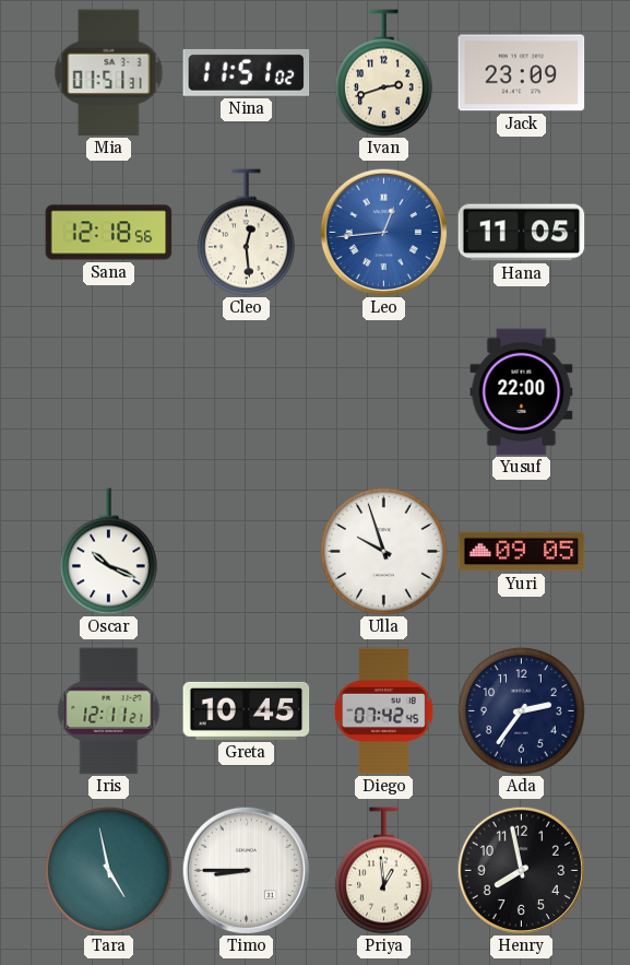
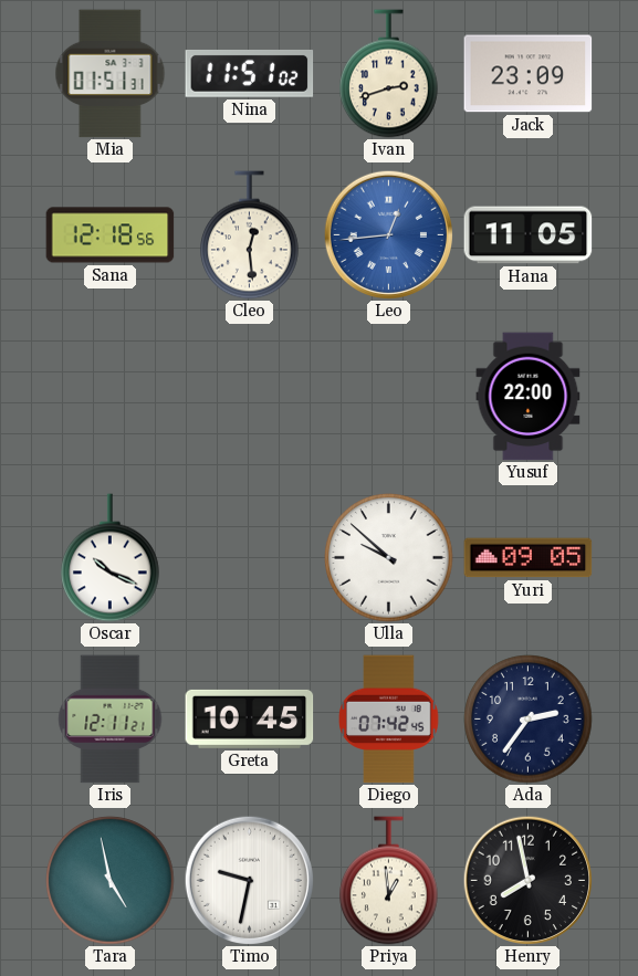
Ulla: 9:57 -> 9:52 (389, 558)
Timo: 8:45 -> 9:32 (249, 880)
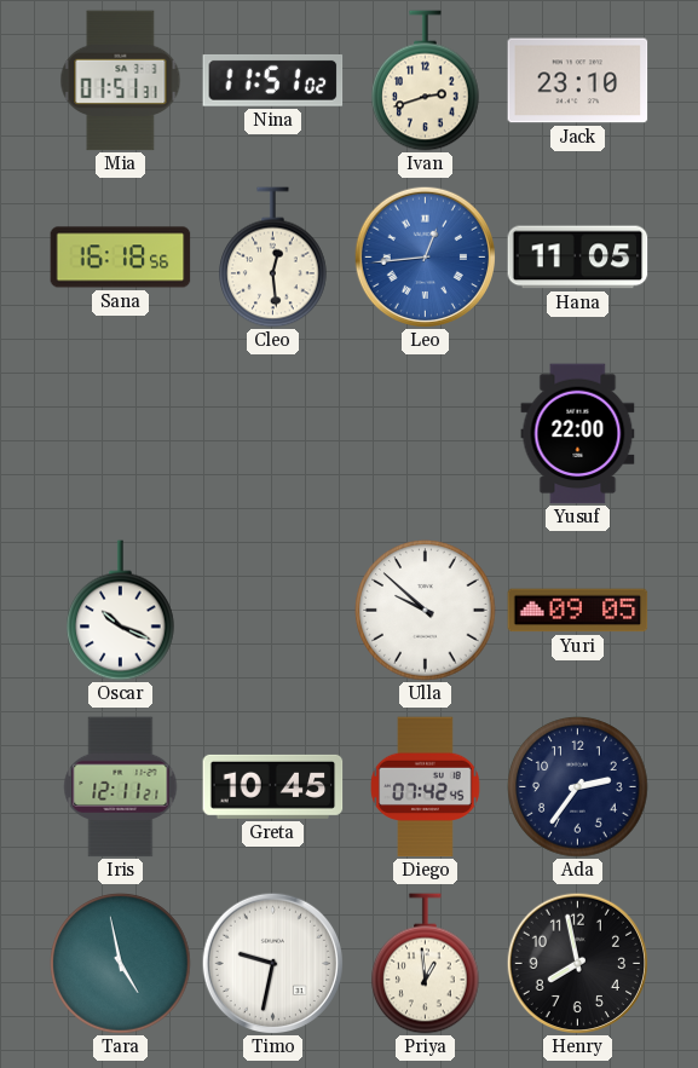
Jack: 23:09 -> 23:10 (578, 81)
Sana: 12:18 -> 16:18 (121, 258)
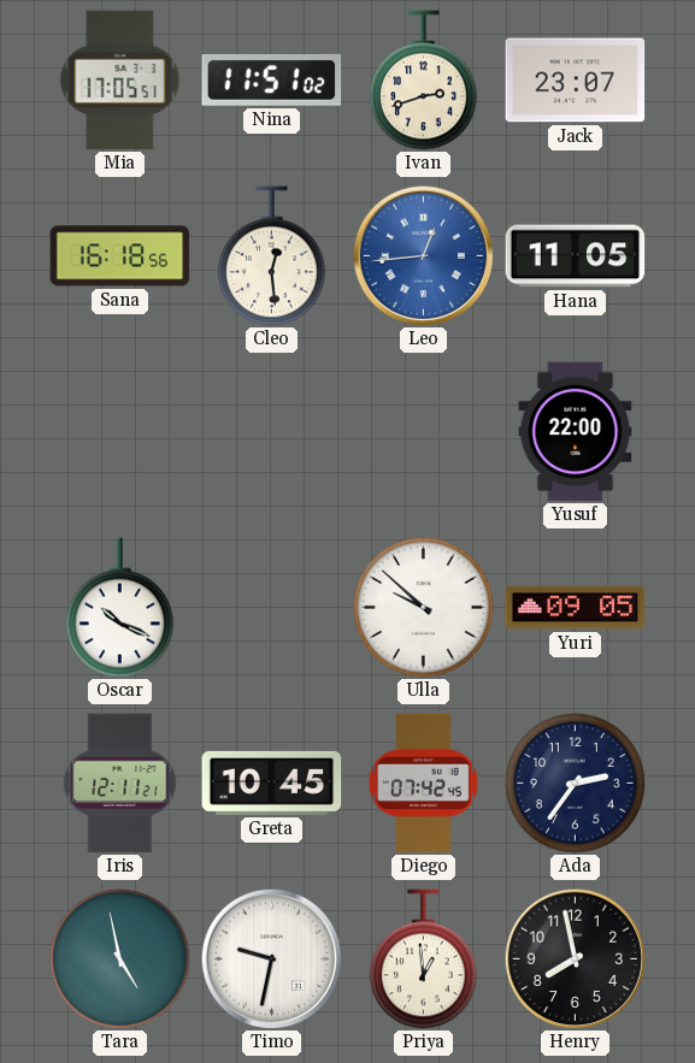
Mia: 01:51 -> 17:05 (120, 81)
Jack: 23:10 -> 23:07 (576, 81)
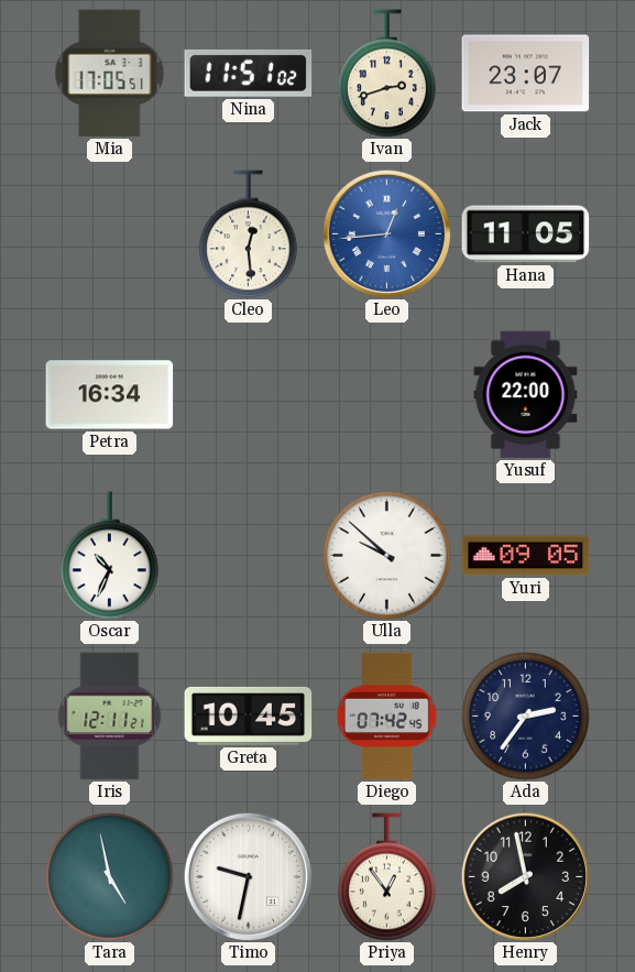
Sana: 16:18 -> none (120, 256)
Petra: none -> 16:34 (110, 395)
Oscar: 10:19 -> 10:34 (110, 556)
Priya: 12:59 -> 12:54 (387, 877)
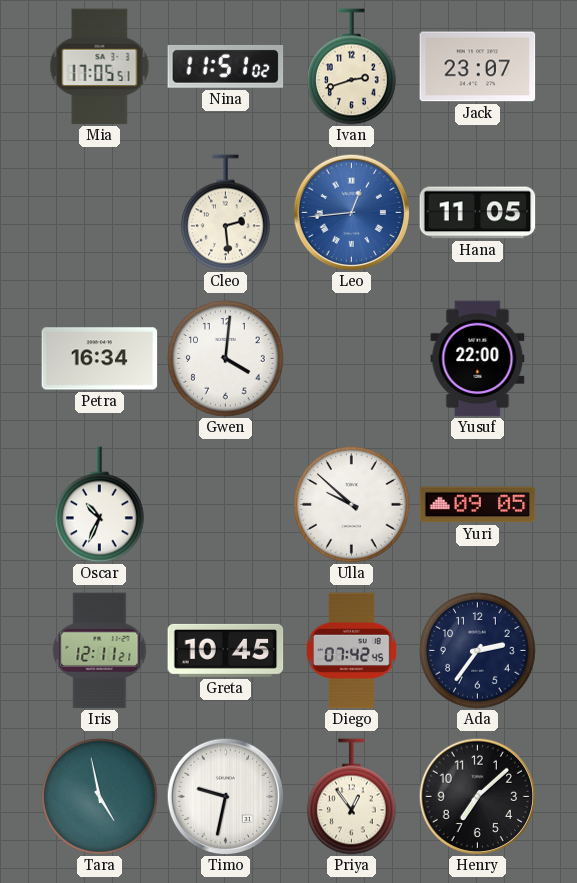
Cleo: 12:29 -> 2:29 (226, 213)
Gwen: none -> 4:01 (226, 359)
Henry: 7:58 -> 7:08 (477, 796)
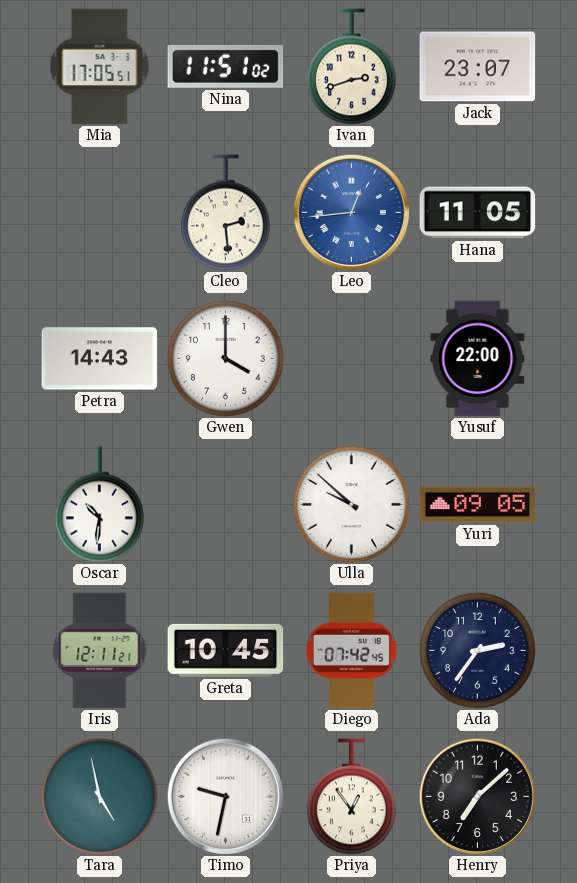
Petra: 16:34 -> 14:43 (100, 359)
Gwen: 4:01 -> 4:00 (226, 359)
Oscar: 10:34 -> 10:31 (100, 505)
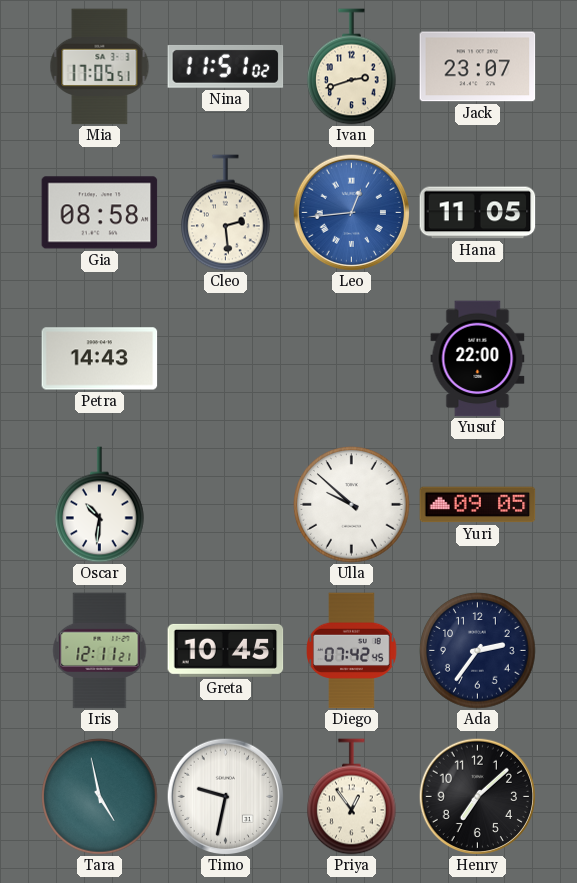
Gia: none -> 08:58 (100, 213)
Gwen: 4:00 -> none (226, 359)
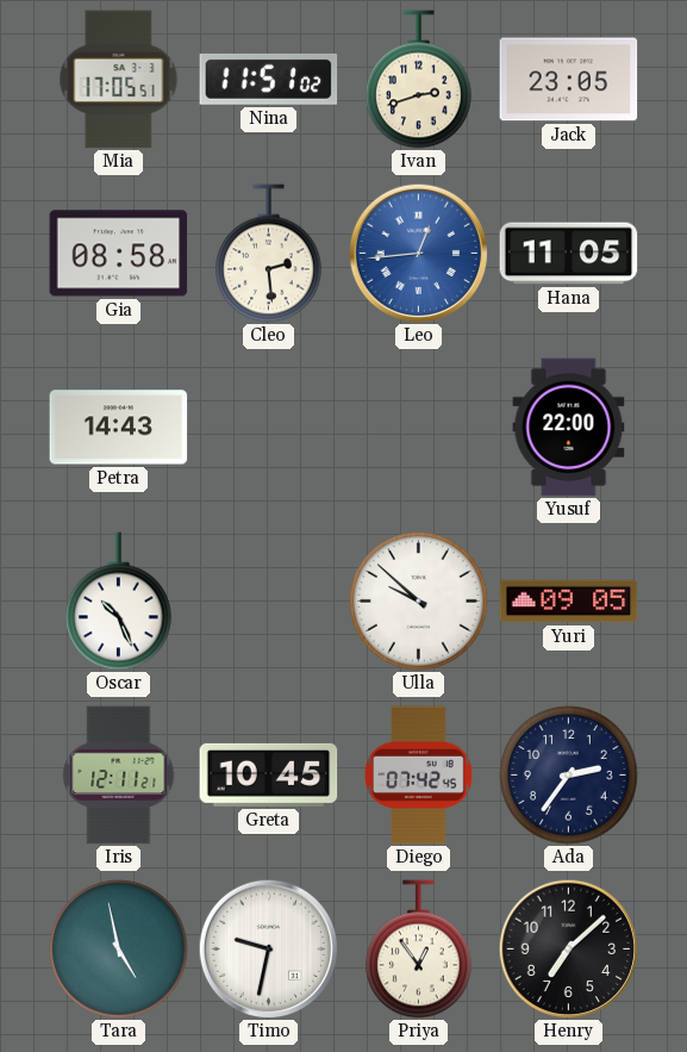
Jack: 23:07 -> 23:05 (569, 80)
Oscar: 10:31 -> 10:26 (119, 602)
